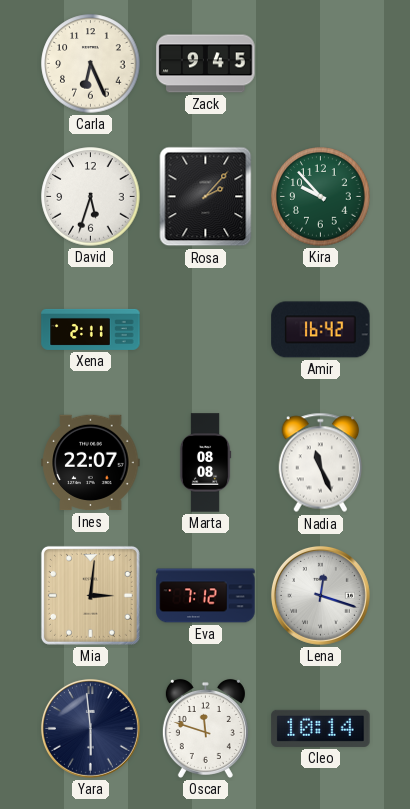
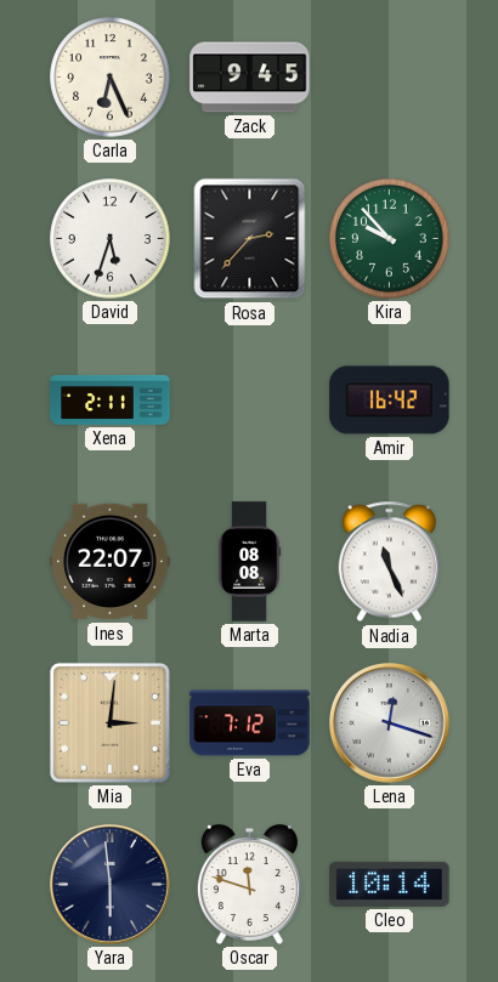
Rosa: 2:07 -> 2:37 (250, 239)
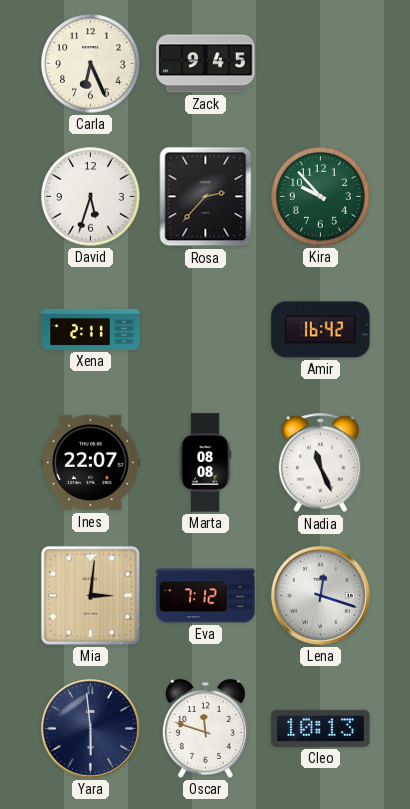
Cleo: 10:14 -> 10:13 (321, 728)
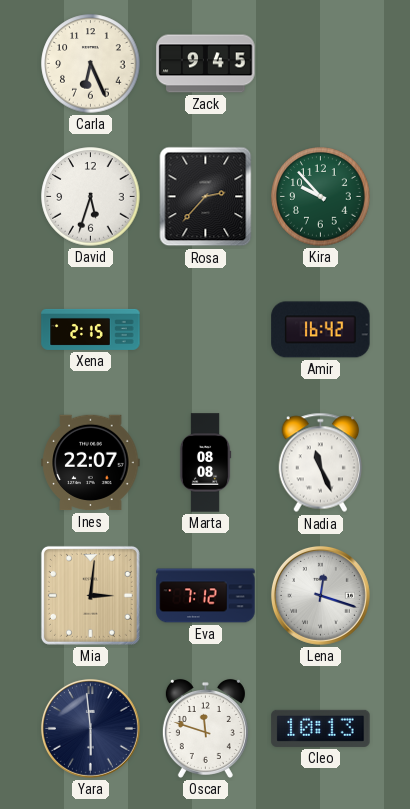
Xena: 2:11 -> 2:15 (91, 329)
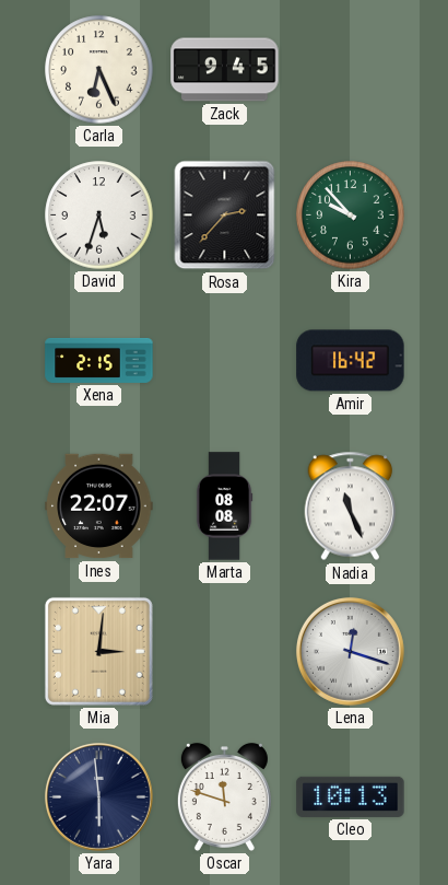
Eva: 7:12 -> none (206, 596)
